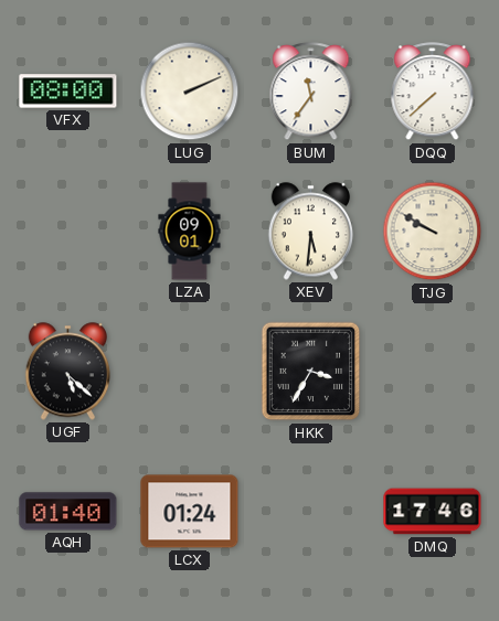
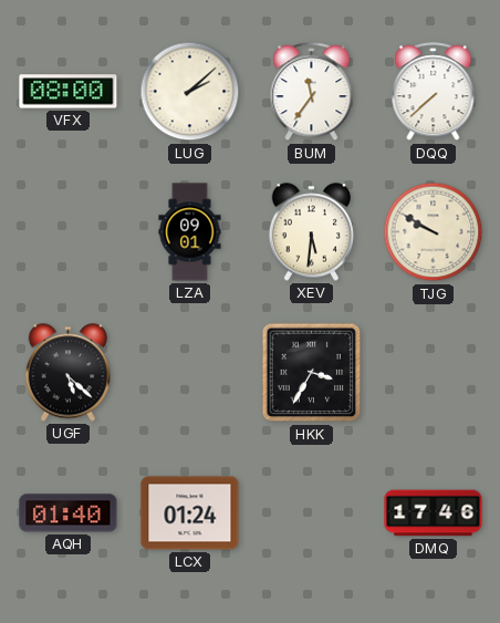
LUG: 2:11 -> 2:08 (190, 92)
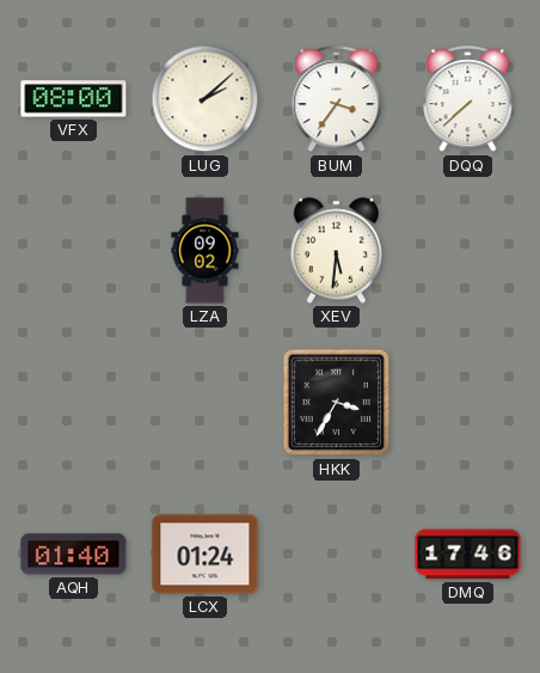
BUM: 11:36 -> 3:36 (337, 99)
LZA: 09:01 -> 09:02 (205, 251)
TJG: 9:50 -> none (434, 232)
UGF: 5:22 -> none (69, 373)
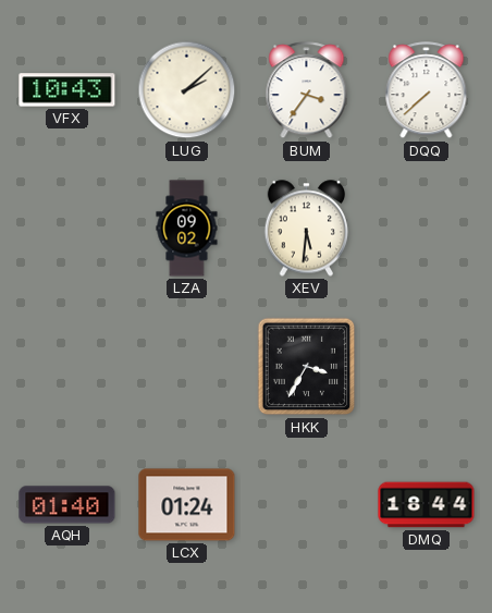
VFX: 08:00 -> 10:43 (67, 90)
DMQ: 17:46 -> 18:44 (427, 505)
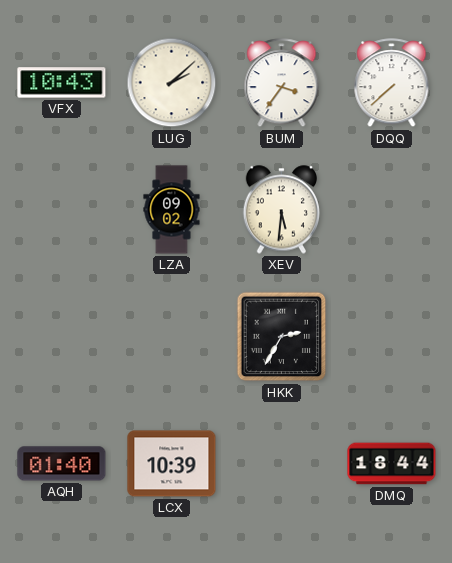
HKK: 3:35 -> 2:35 (282, 337)
LCX: 01:24 -> 10:39 (172, 464)
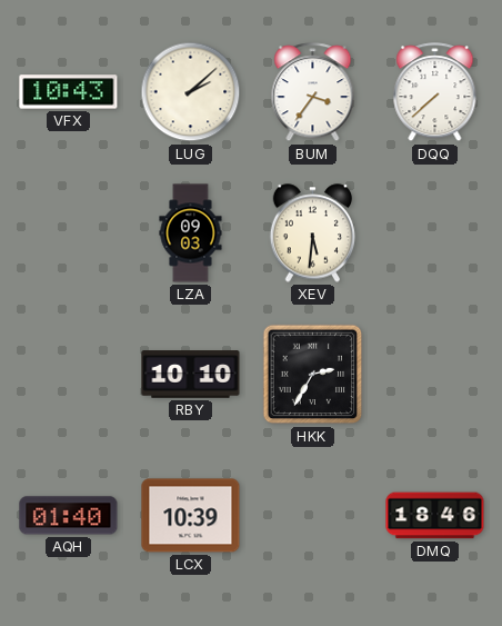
LZA: 09:02 -> 09:03 (191, 233)
RBY: none -> 10:10 (191, 375)
DMQ: 18:44 -> 18:46 (435, 516)
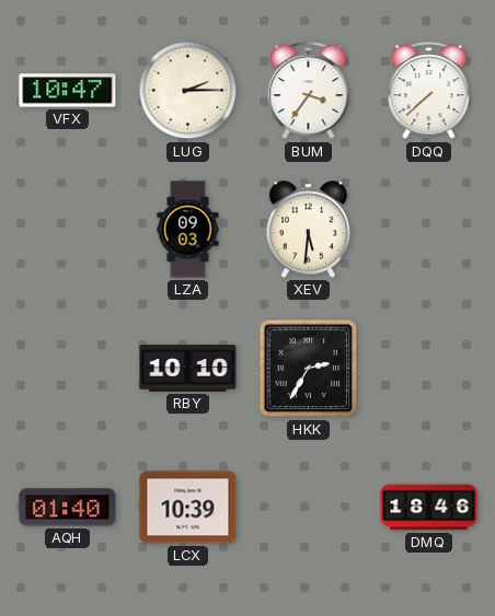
VFX: 10:43 -> 10:47 (68, 91)
LUG: 2:08 -> 2:15 (188, 91)
